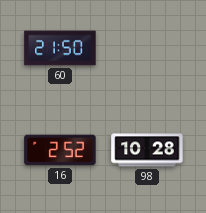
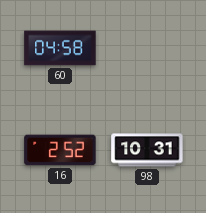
60: 21:50 -> 04:58 (60, 48)
98: 10:28 -> 10:31 (147, 150)
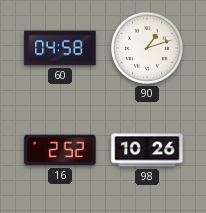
90: none -> 1:12 (147, 48)
98: 10:31 -> 10:26 (147, 150)
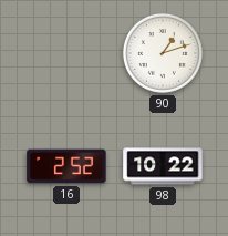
60: 04:58 -> none (60, 48)
98: 10:26 -> 10:22 (163, 166)
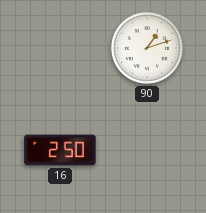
16: 2:52 -> 2:50 (60, 150)
98: 10:22 -> none (163, 166)
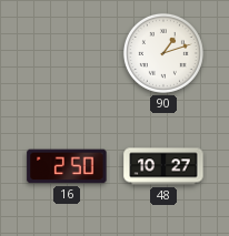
48: none -> 10:27 (163, 166)
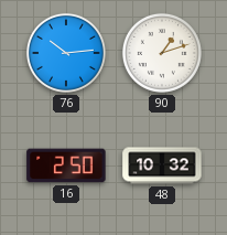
76: none -> 10:14 (66, 53)
48: 10:27 -> 10:32 (162, 165)
